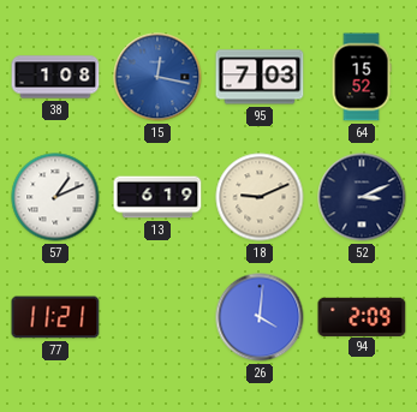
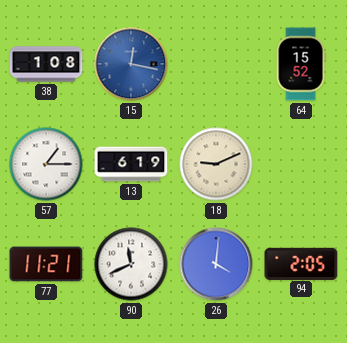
95: 7:03 -> none (260, 77)
57: 1:11 -> 1:15 (46, 164)
52: 3:11 -> none (362, 197)
90: none -> 11:41 (131, 264)
94: 2:09 -> 2:05 (301, 263)
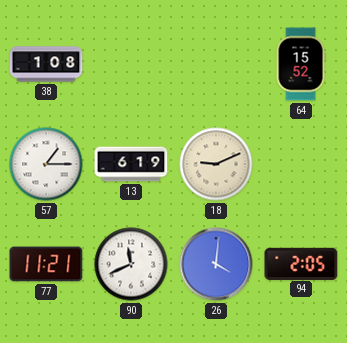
15: 12:17 -> none (131, 64)
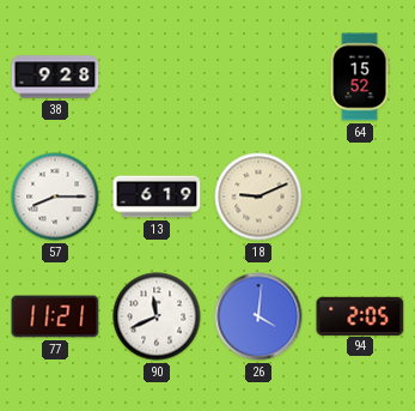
38: 1:08 -> 9:28 (55, 77)
57: 1:15 -> 8:15 (55, 197)
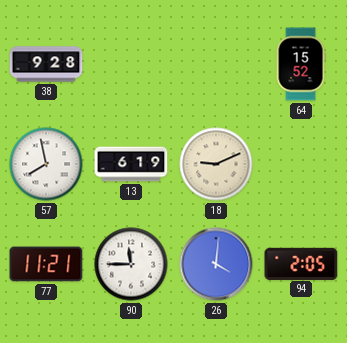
57: 8:15 -> 7:58 (46, 164)
90: 11:41 -> 11:45 (131, 264)
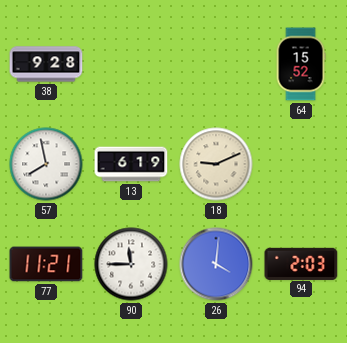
94: 2:05 -> 2:03 (301, 263)
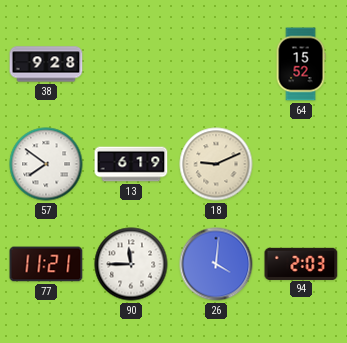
57: 7:58 -> 7:51 (46, 164)
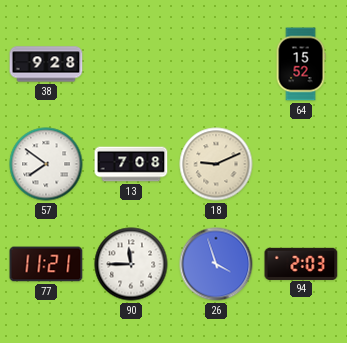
13: 6:19 -> 7:08 (131, 164)
26: 4:01 -> 3:57 (216, 264)
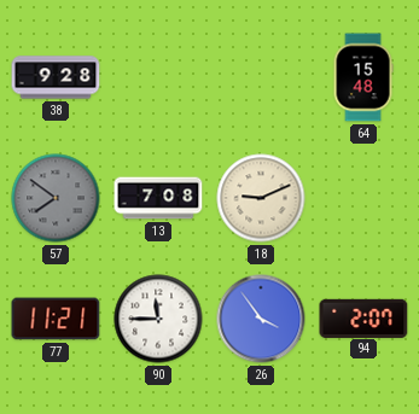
64: 15:52 -> 15:48 (363, 77)
57 dial: white -> grey (56, 198)
26: 3:57 -> 3:54 (261, 319)
94: 2:03 -> 2:07 (363, 317)
